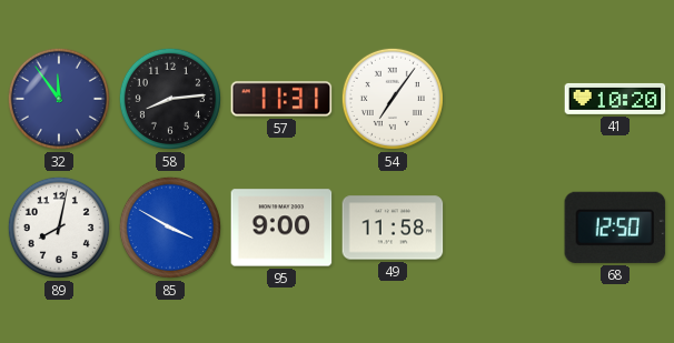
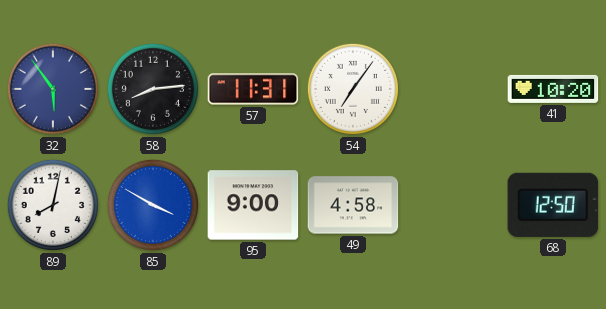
32: 11:54 -> 5:54 (53, 89)
49: 11:58 -> 4:58 (353, 205)
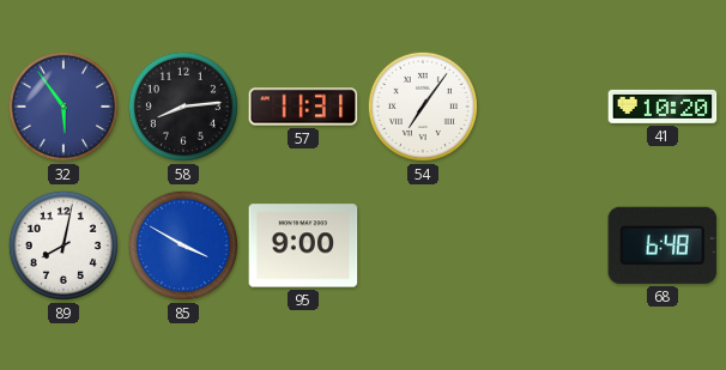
49: 4:58 -> none (353, 205)
68: 12:50 -> 6:48 (663, 245)
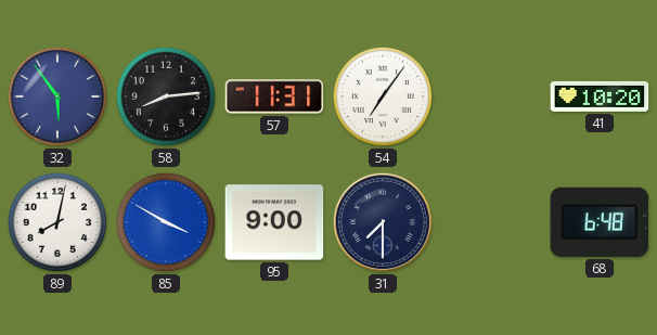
31: none -> 7:30 (383, 222)
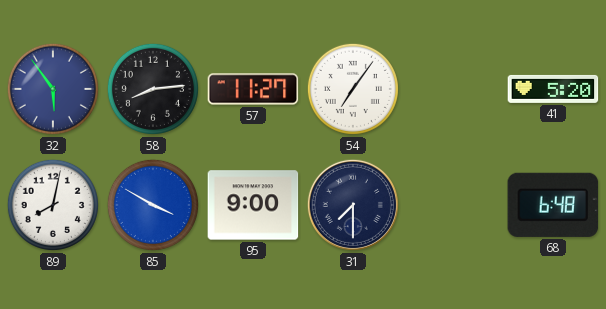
57: 11:31 -> 11:27 (253, 89)
41: 10:20 -> 5:20 (553, 89)
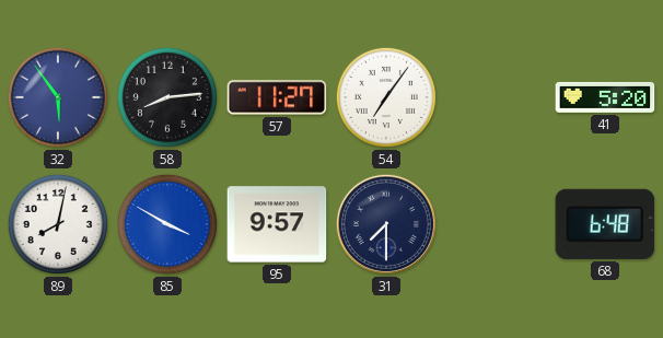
95: 9:00 -> 9:57 (277, 224)
